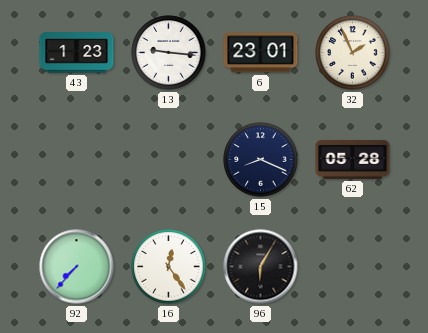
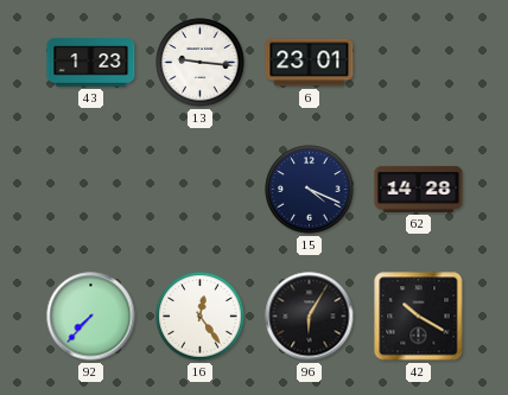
32: 1:56 -> none (353, 53)
15: 8:19 -> 4:19 (310, 190)
62: 05:28 -> 14:28 (419, 189)
42: none -> 10:20 (419, 317)
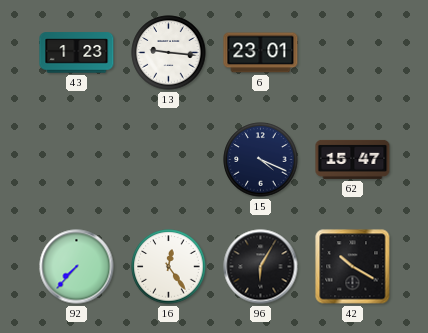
62: 14:28 -> 15:47 (353, 159)
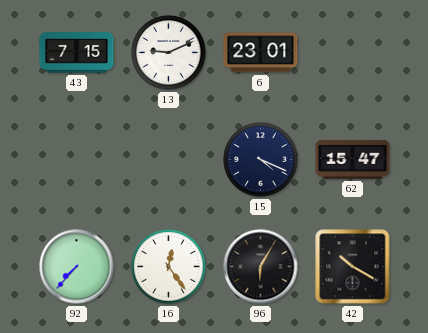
43: 1:23 -> 7:15 (77, 53)
13: 9:16 -> 9:11 (169, 53)
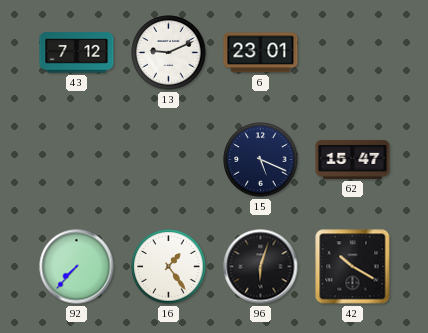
43: 7:15 -> 7:12 (77, 53)
15: 4:19 -> 5:19 (261, 160)
16: 12:24 -> 1:24 (169, 267)
96: 6:05 -> 6:03 (261, 267)
